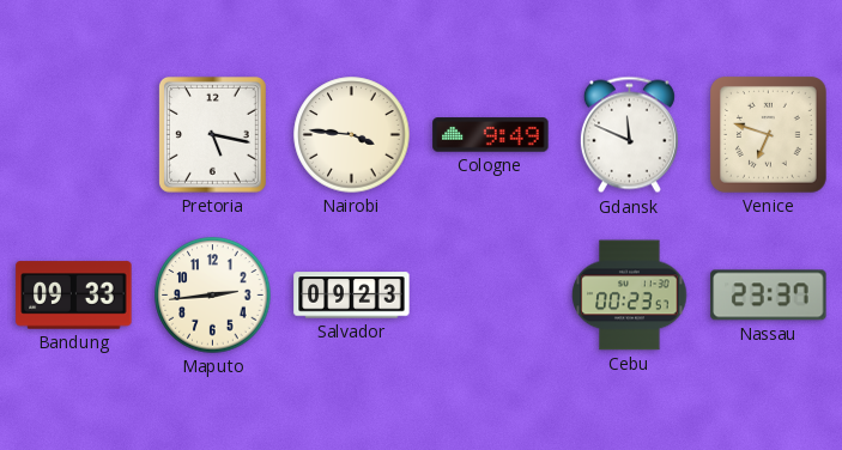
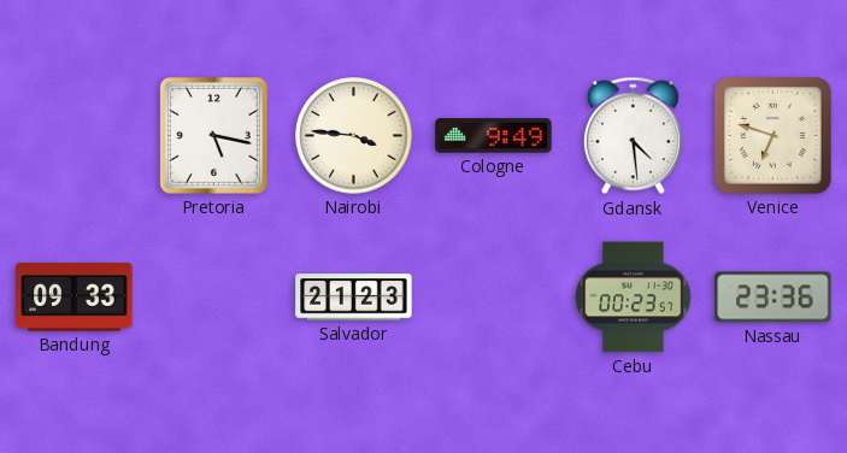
Gdansk: 11:49 -> 4:29 (633, 136)
Maputo: 2:44 -> none (213, 296)
Salvador: 09:23 -> 21:23 (354, 298)
Nassau: 23:37 -> 23:36 (774, 298)
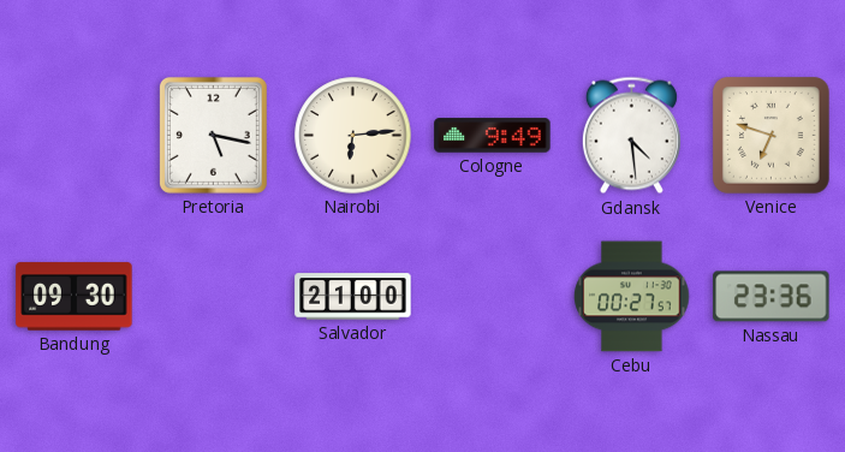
Nairobi: 3:46 -> 6:14 (353, 136)
Bandung: 09:33 -> 09:30 (75, 297)
Salvador: 21:23 -> 21:00 (353, 297)
Cebu: 00:23 -> 00:27 (632, 297)
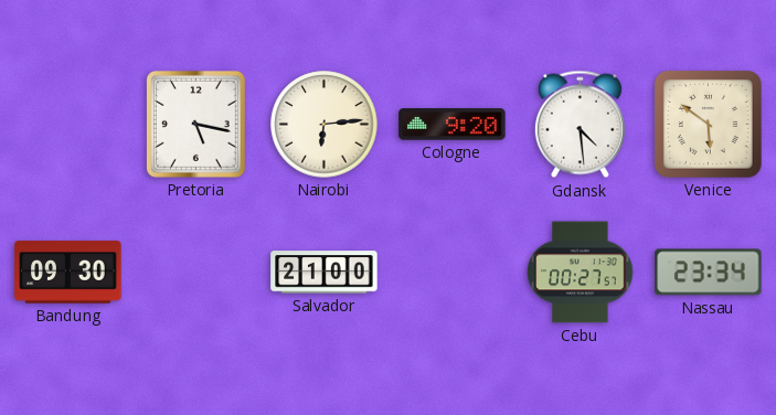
Cologne: 9:49 -> 9:20 (453, 125)
Venice: 6:48 -> 5:51 (709, 125)
Nassau: 23:36 -> 23:34 (709, 273)
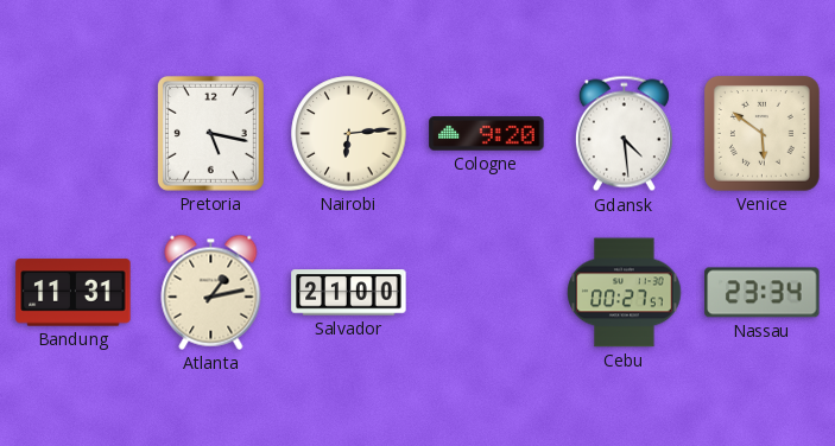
Bandung: 09:30 -> 11:31 (74, 293)
Atlanta: none -> 1:13 (211, 292)
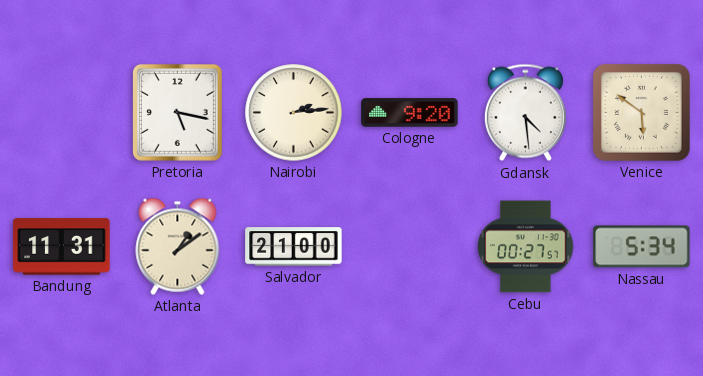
Nairobi: 6:14 -> 2:14 (294, 113)
Atlanta: 1:13 -> 1:09 (178, 246)
Nassau: 23:34 -> 5:34 (642, 247)
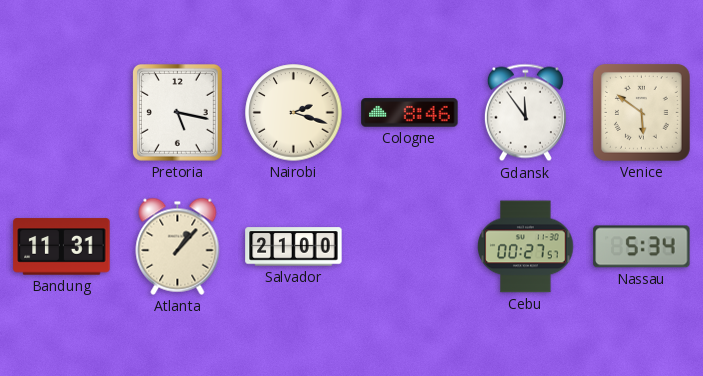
Nairobi: 2:14 -> 2:18 (294, 113)
Cologne: 9:20 -> 8:46 (410, 113)
Gdansk: 4:29 -> 11:54 (525, 113)
Atlanta: 1:09 -> 1:07 (178, 246)
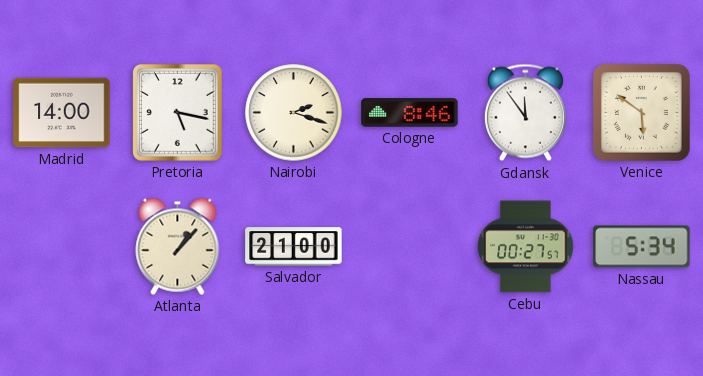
Madrid: none -> 14:00 (62, 113)
Bandung: 11:31 -> none (62, 247)
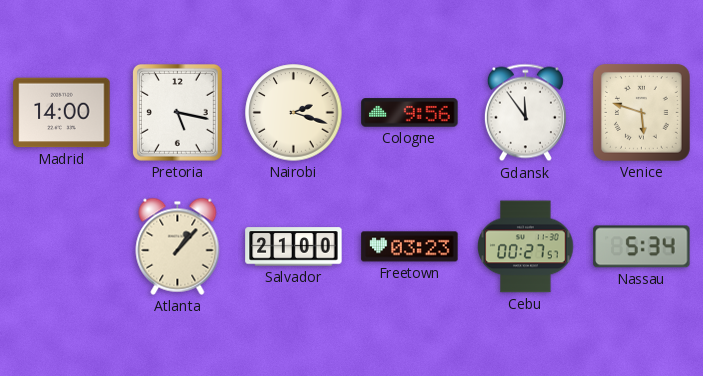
Cologne: 8:46 -> 9:56 (410, 113)
Venice: 5:51 -> 5:48 (642, 113)
Freetown: none -> 03:23 (410, 247)
